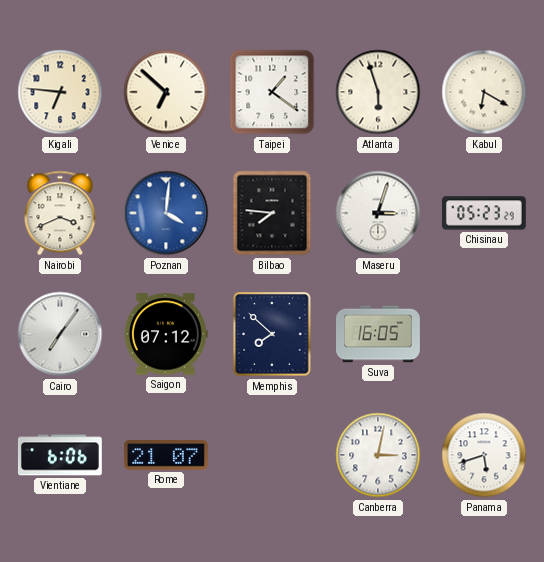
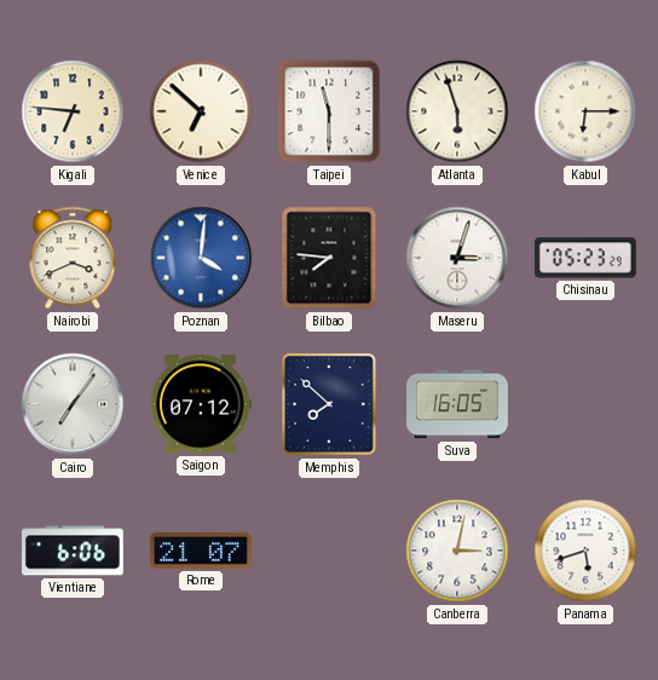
Taipei: 1:21 -> 11:30 (329, 111)
Kabul: 6:20 -> 6:15 (585, 111)
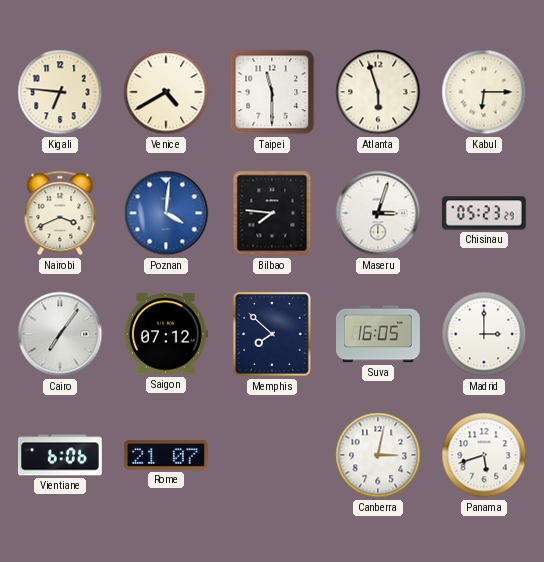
Venice: 6:52 -> 4:40 (166, 92)
Madrid: none -> 3:00 (484, 334)
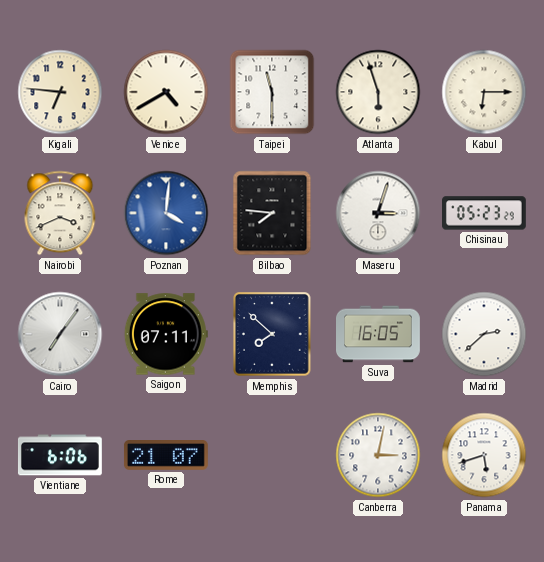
Saigon: 07:12 -> 07:11 (166, 334)
Madrid: 3:00 -> 2:38 (484, 334)
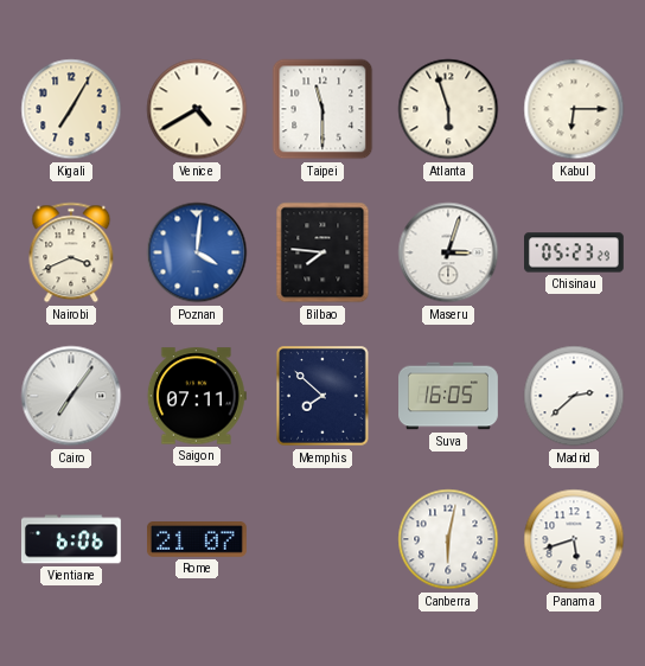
Kigali: 6:46 -> 7:05 (71, 109)
Canberra: 3:02 -> 6:02 (448, 539)
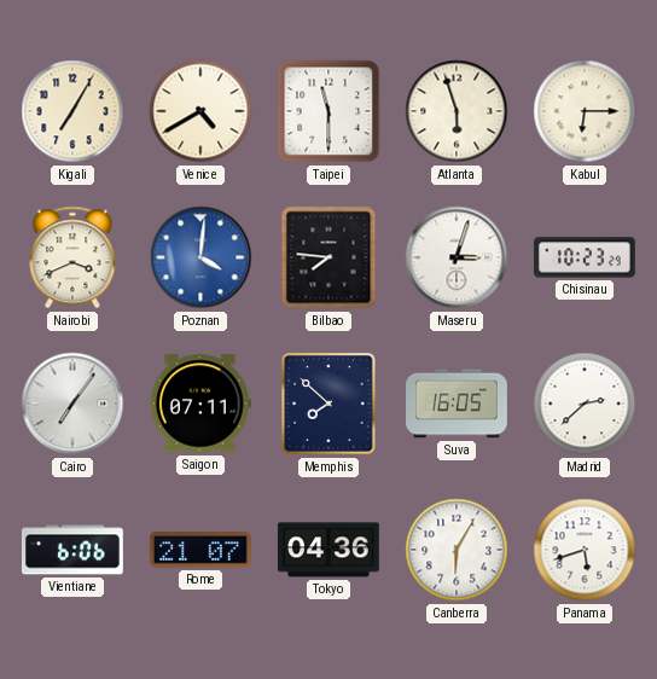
Chisinau: 05:23 -> 10:23 (586, 257)
Tokyo: none -> 04:36 (328, 550)
Canberra: 6:02 -> 6:05 (457, 550)
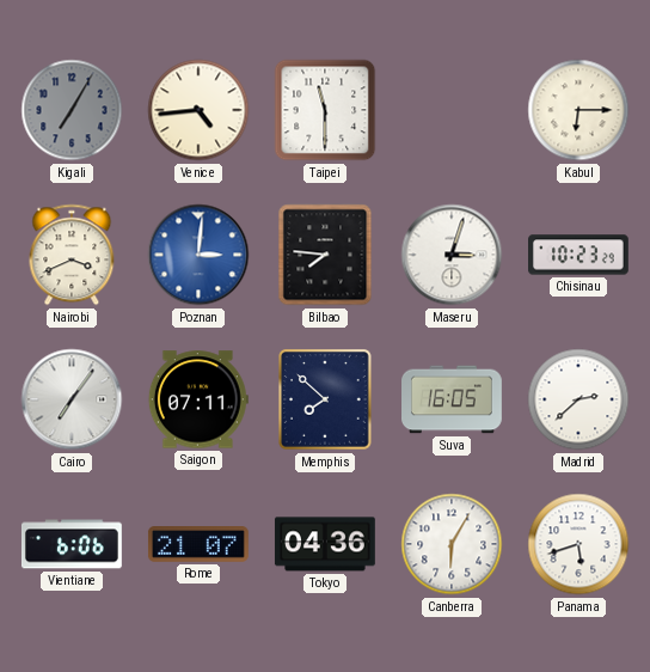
Kigali dial: cream -> grey (72, 110)
Venice: 4:40 -> 4:44 (198, 110)
Atlanta: 5:57 -> none (457, 111)
Poznan: 4:01 -> 3:01 (198, 255)
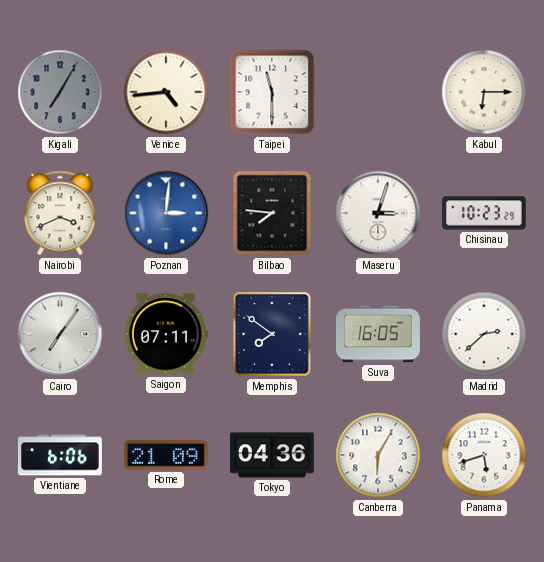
Memphis: 7:52 -> 7:51 (272, 334)
Rome: 21:07 -> 21:09 (166, 455)
